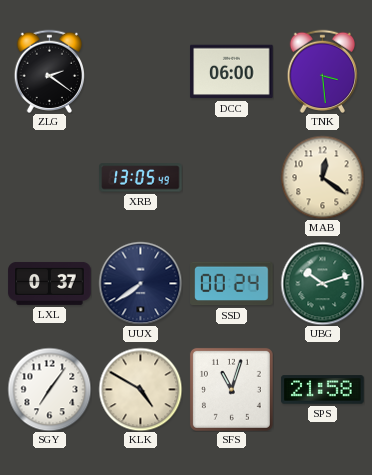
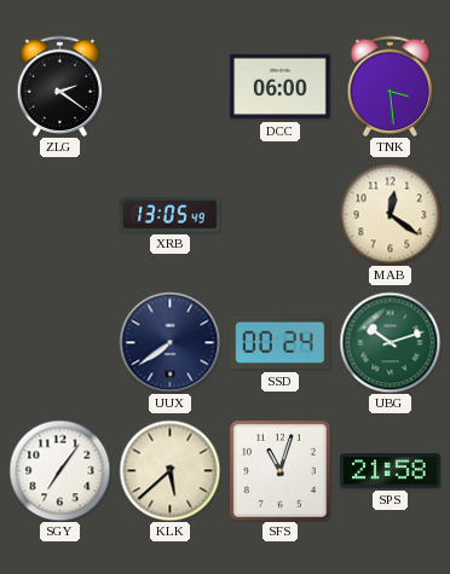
LXL: 0:37 -> none (50, 283)
KLK: 4:50 -> 5:38 (169, 470)
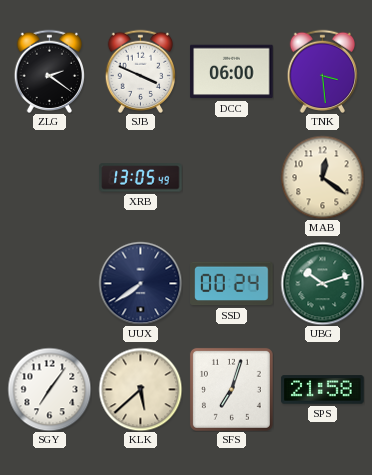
SJB: none -> 3:49 (140, 71)
SFS: 11:03 -> 7:03 (231, 389)
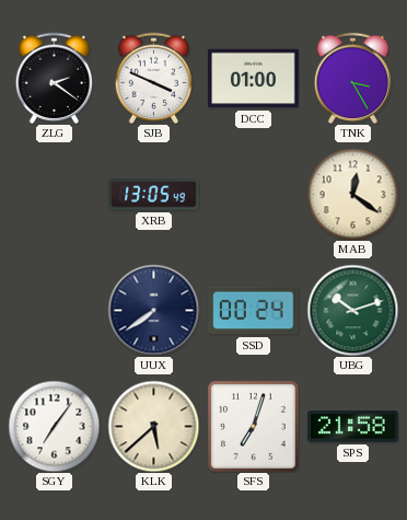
DCC: 06:00 -> 01:00 (254, 79)
TNK: 3:29 -> 3:25 (352, 78)
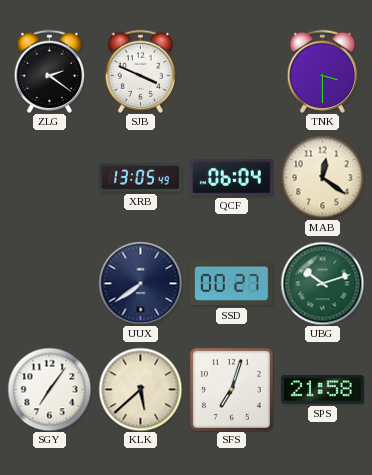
DCC: 01:00 -> none (254, 79)
TNK: 3:25 -> 3:30 (322, 71)
QCF: none -> 06:04 (232, 178)
SSD: 00:24 -> 00:27 (232, 284)
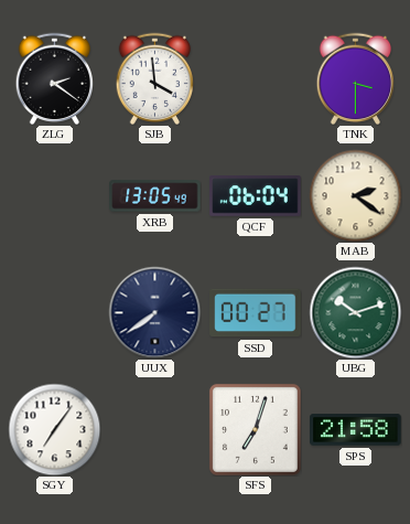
SJB: 3:49 -> 3:59 (154, 78)
MAB: 12:21 -> 2:21 (355, 195)
KLK: 5:38 -> none (140, 389)
